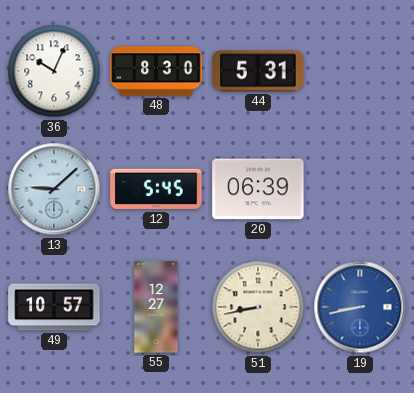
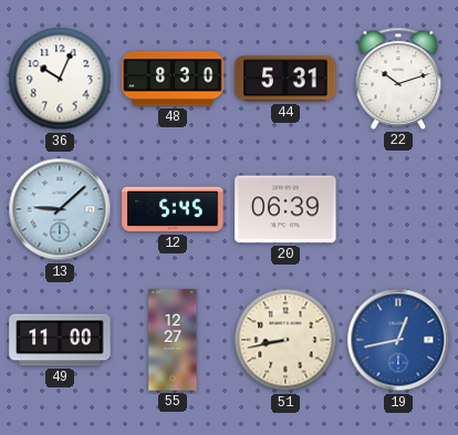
22: none -> 10:12 (398, 79)
49: 10:57 -> 11:00 (60, 340)
19: 8:43 -> 12:43 (398, 340)
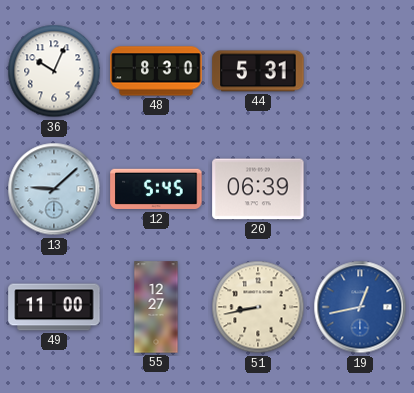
22: 10:12 -> none (398, 79)
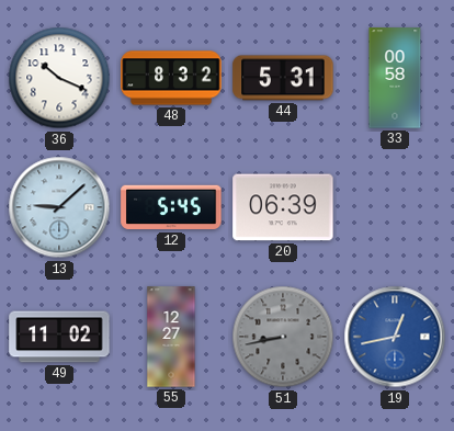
36: 10:04 -> 10:19 (59, 78)
48: 8:30 -> 8:32 (171, 78)
33: none -> 00:58 (395, 78)
49: 11:00 -> 11:02 (59, 337)
51 dial: cream -> grey (283, 337)
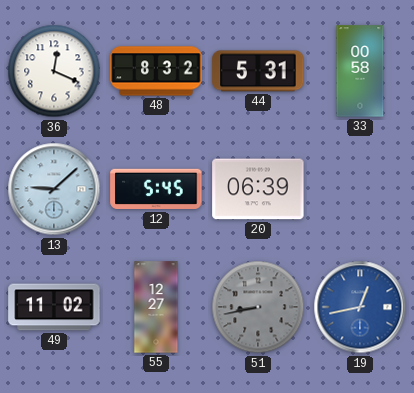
36: 10:19 -> 12:19 (54, 71)
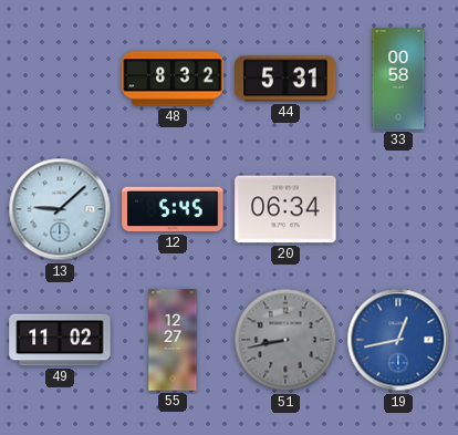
36: 12:19 -> none (54, 71)
20: 06:39 -> 06:34 (285, 209)
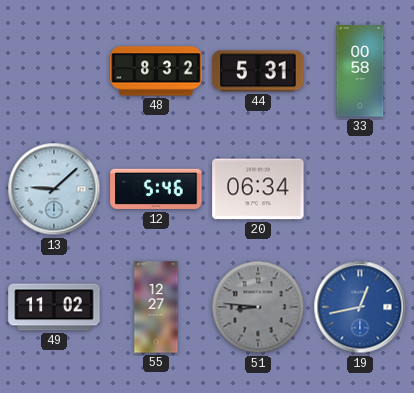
12: 5:45 -> 5:46 (156, 189)
51: 8:43 -> 8:46 (258, 307)
